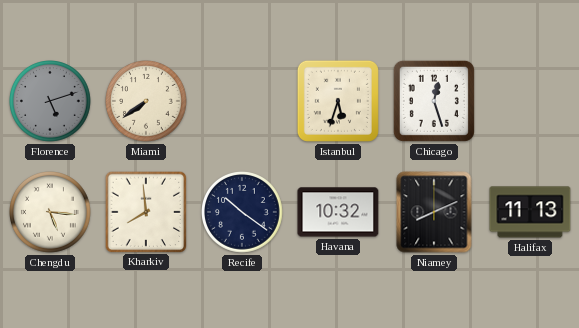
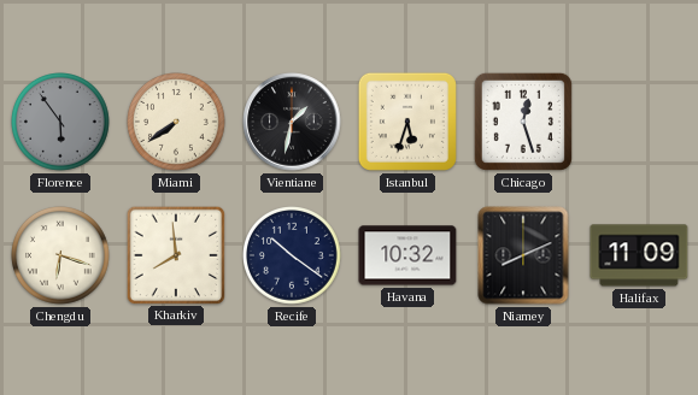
Florence: 5:12 -> 5:54 (61, 123)
Vientiane: none -> 1:32 (292, 122)
Chengdu: 5:16 -> 6:18 (61, 257)
Halifax: 11:13 -> 11:09 (639, 255)
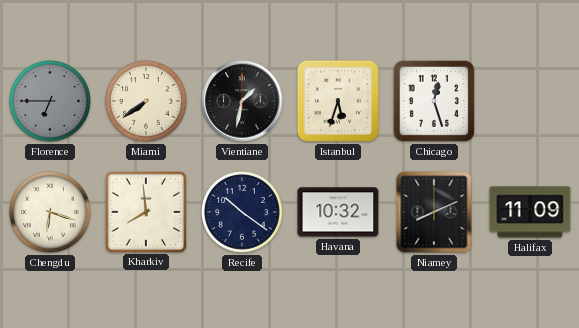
Florence: 5:54 -> 6:45 (51, 102)
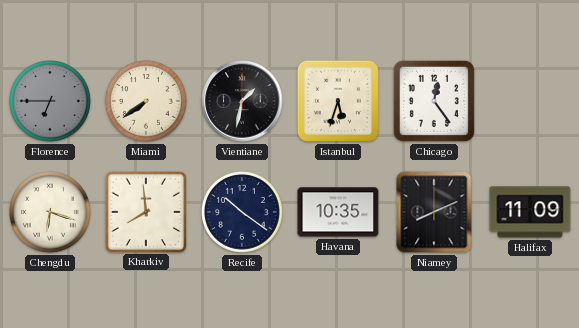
Chicago: 12:27 -> 12:24 (434, 101)
Havana: 10:32 -> 10:35 (338, 212)
